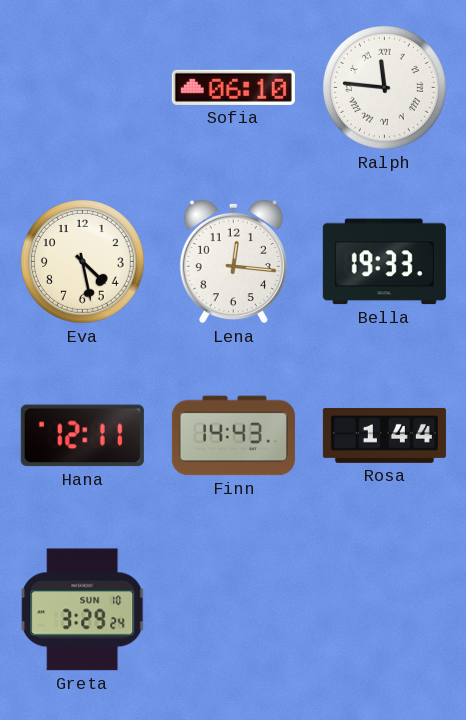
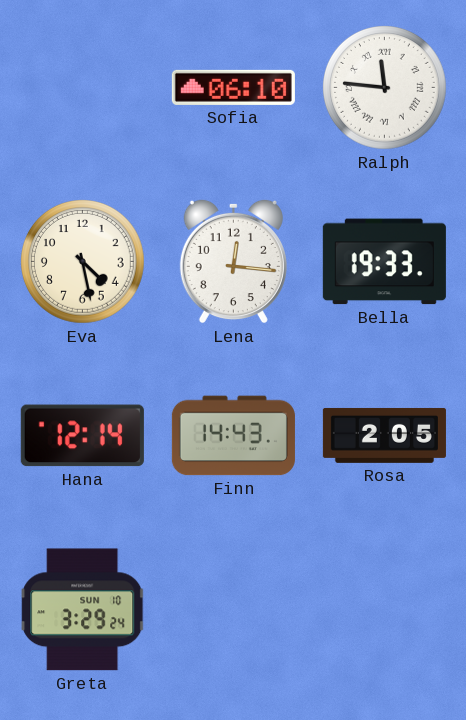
Hana: 12:11 -> 12:14 (82, 436)
Rosa: 1:44 -> 2:05 (384, 435)
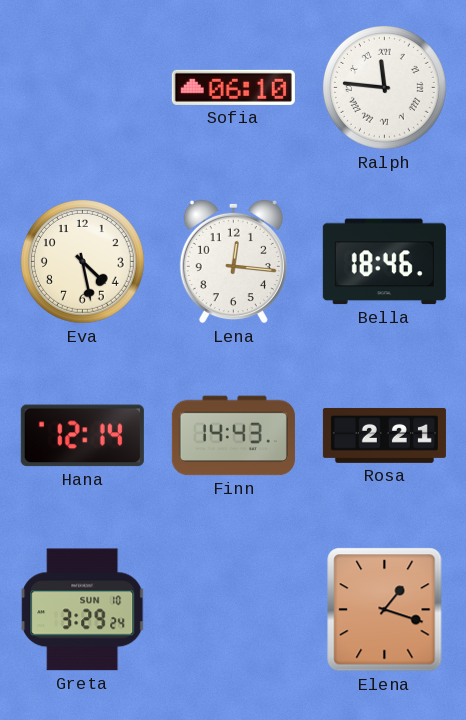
Bella: 19:33 -> 18:46 (384, 262)
Rosa: 2:05 -> 2:21 (384, 435)
Elena: none -> 1:18 (385, 610)
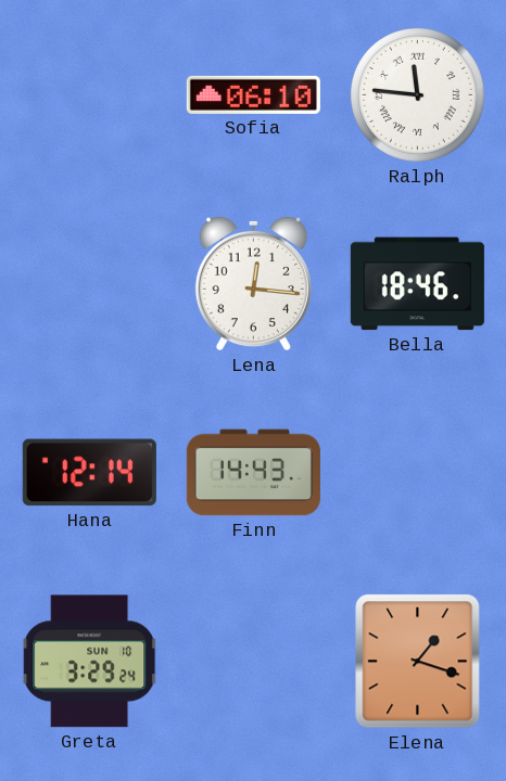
Eva: 4:28 -> none (83, 262)
Rosa: 2:21 -> none (384, 435)
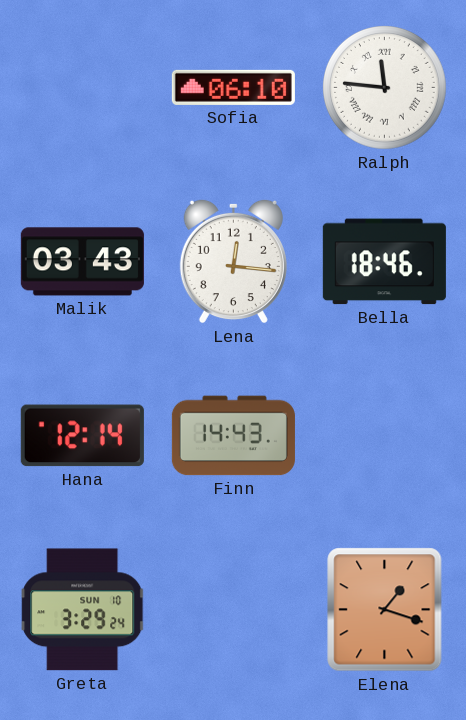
Malik: none -> 03:43 (82, 262)
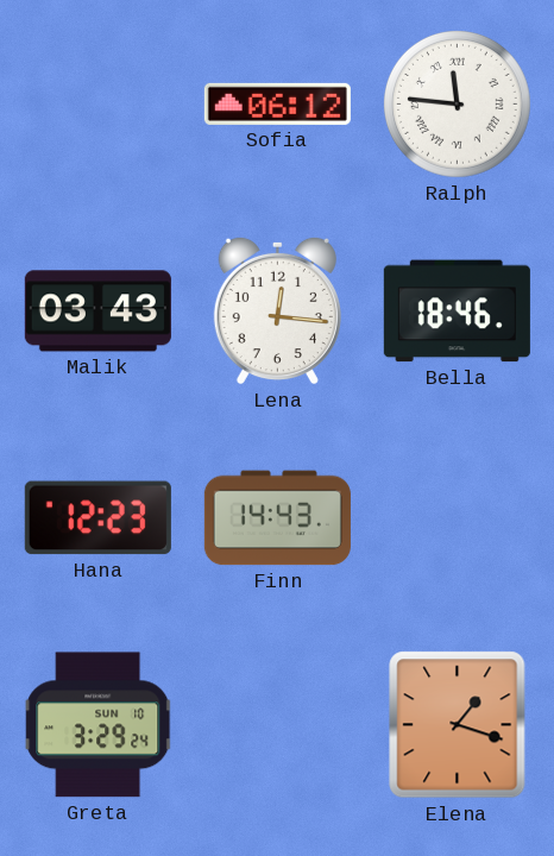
Sofia: 06:10 -> 06:12 (277, 103)
Hana: 12:14 -> 12:23 (97, 518)
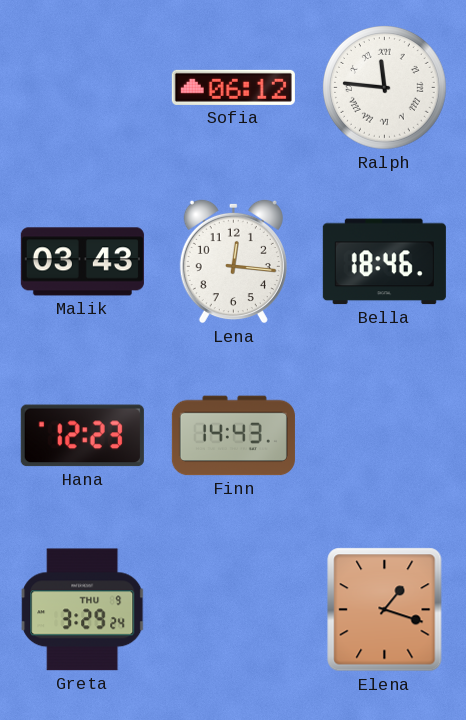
Greta date: SUN 10 -> THU 9 (83, 610)
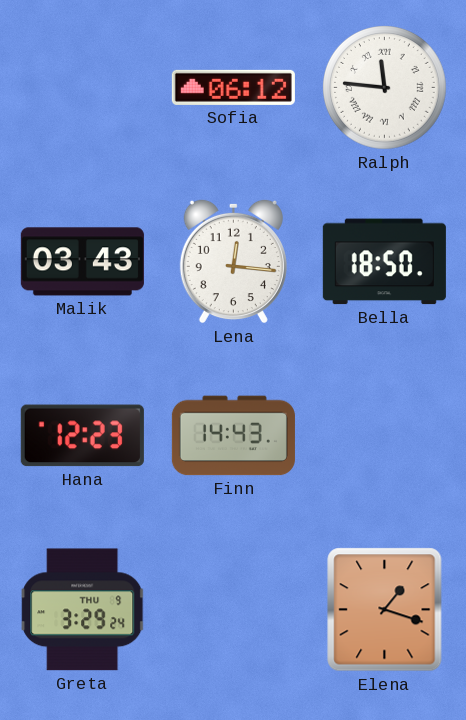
Bella: 18:46 -> 18:50 (384, 262)
